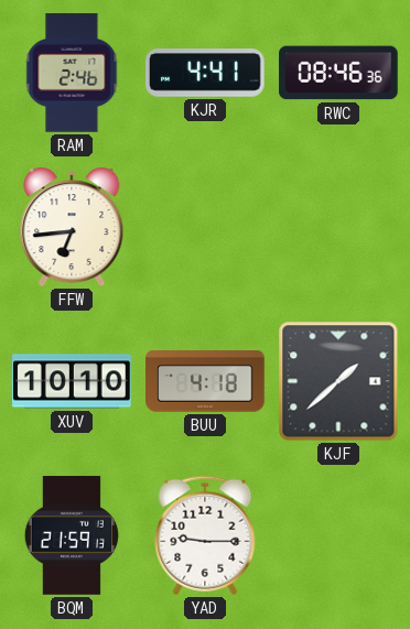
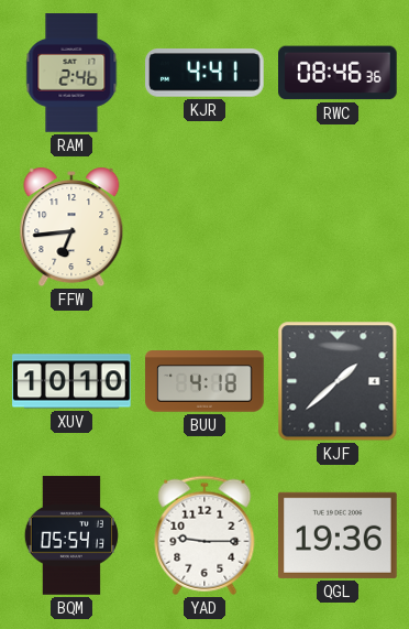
BQM: 21:59 -> 05:54 (71, 535)
QGL: none -> 19:36 (338, 535)
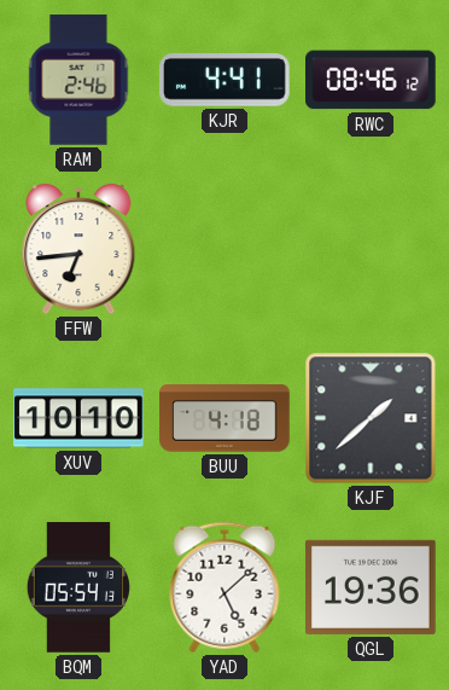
RWC: 08:46:36 -> 08:46:12 (372, 80)
YAD: 9:15 -> 5:08 (224, 587)
